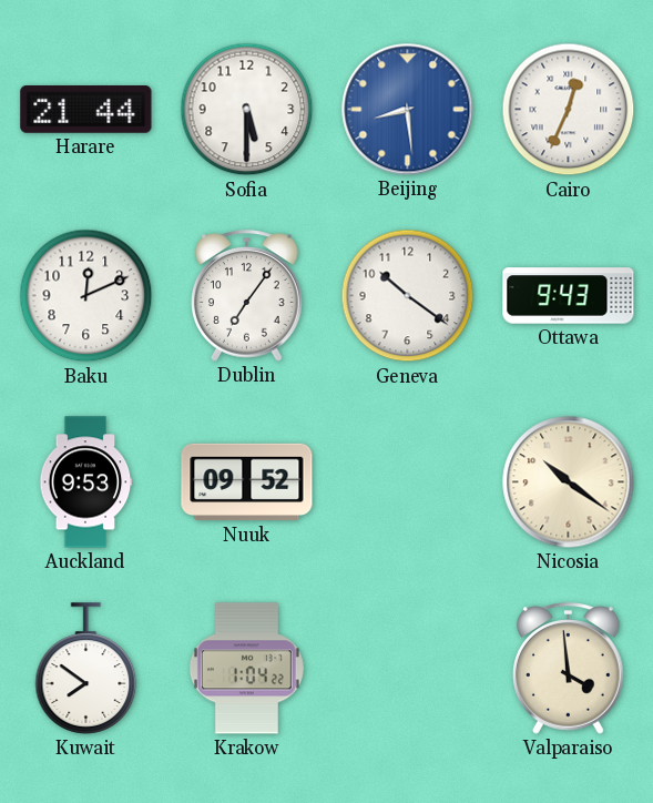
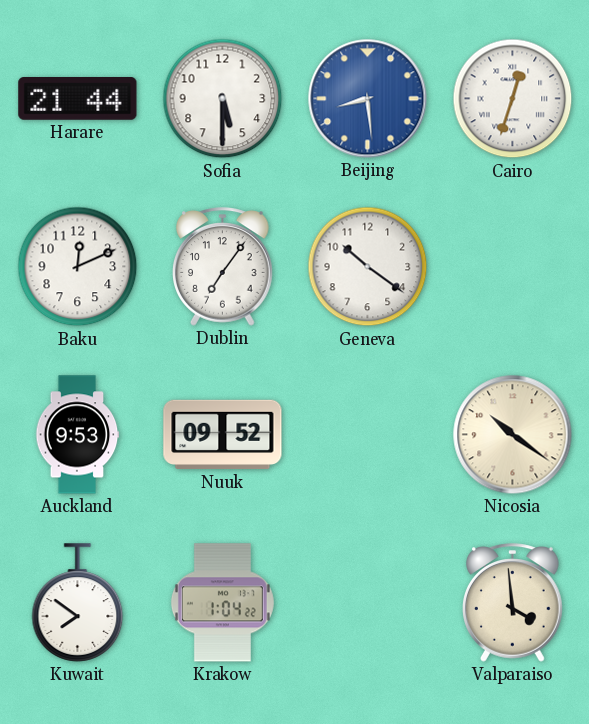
Cairo: 12:34 -> 12:33 (513, 99)
Ottawa: 9:43 -> none (569, 296)
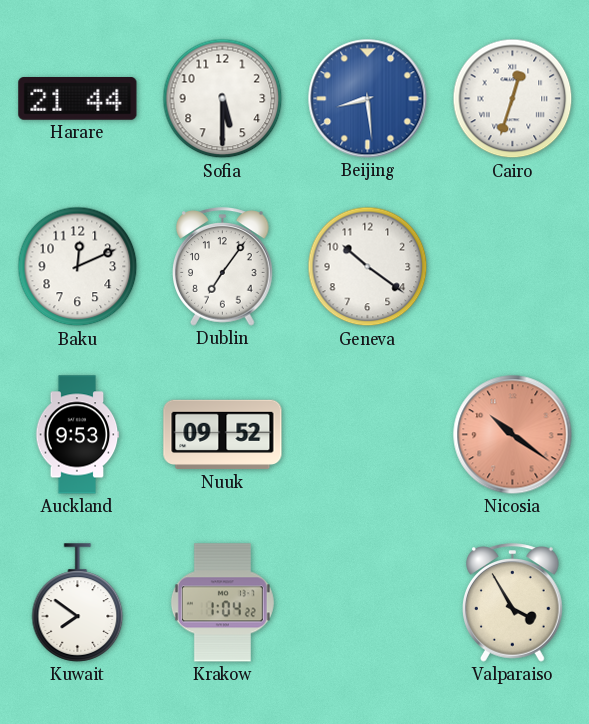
Nicosia dial: cream -> salmon (513, 435)
Valparaiso: 3:59 -> 3:55 (513, 603)
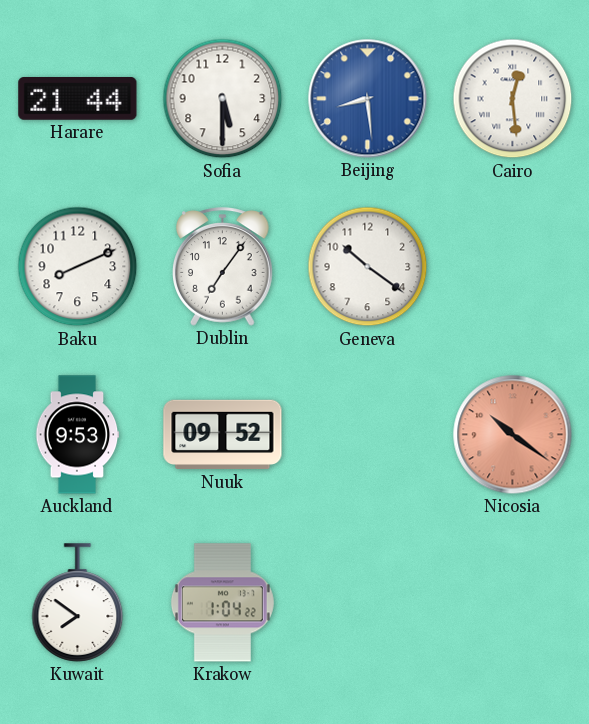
Cairo: 12:33 -> 12:29 (513, 99)
Baku: 12:11 -> 8:11 (78, 267)
Valparaiso: 3:55 -> none (513, 603)
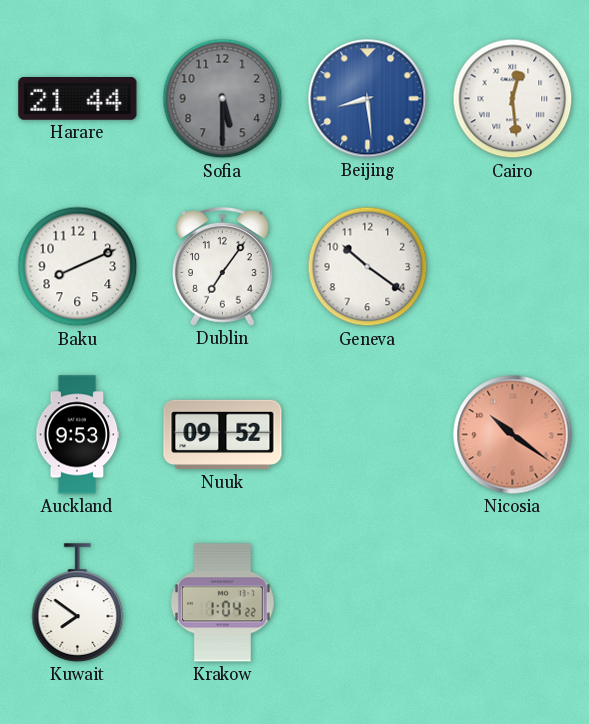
Sofia dial: white -> grey (223, 99)
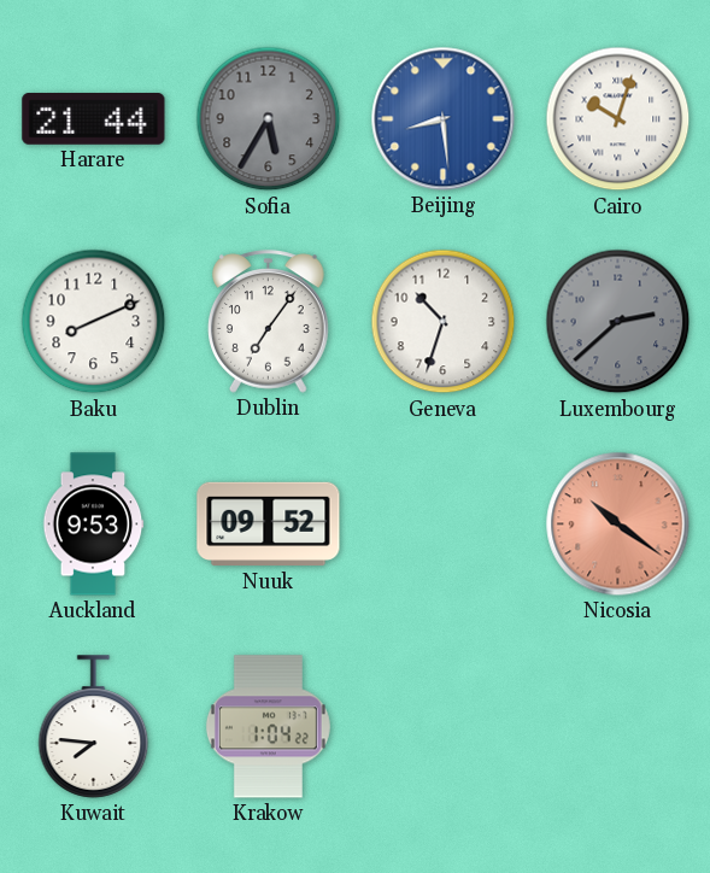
Sofia: 5:30 -> 5:35 (269, 119)
Cairo: 12:29 -> 10:03 (618, 119)
Geneva: 10:21 -> 10:33 (444, 322)
Luxembourg: none -> 2:38 (618, 322)
Kuwait: 7:51 -> 7:46 (94, 727)
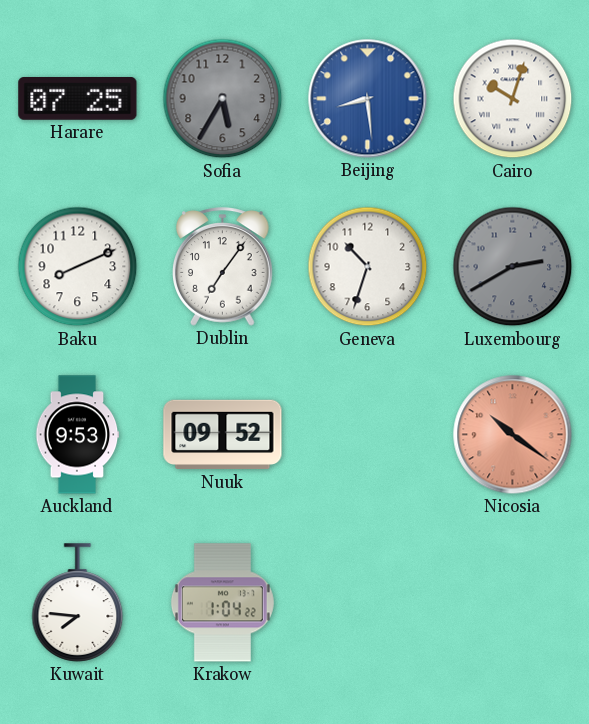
Harare: 21:44 -> 07:25 (78, 99)
Luxembourg: 2:38 -> 2:40 (513, 267)
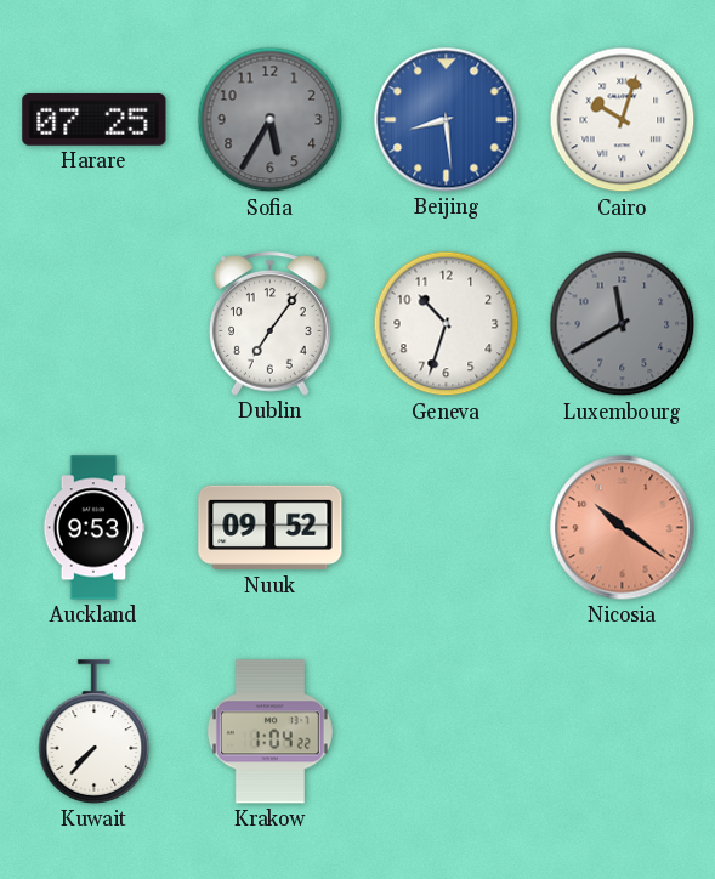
Baku: 8:11 -> none (78, 267)
Luxembourg: 2:40 -> 11:40 (623, 324)
Kuwait: 7:46 -> 7:37 (95, 732)
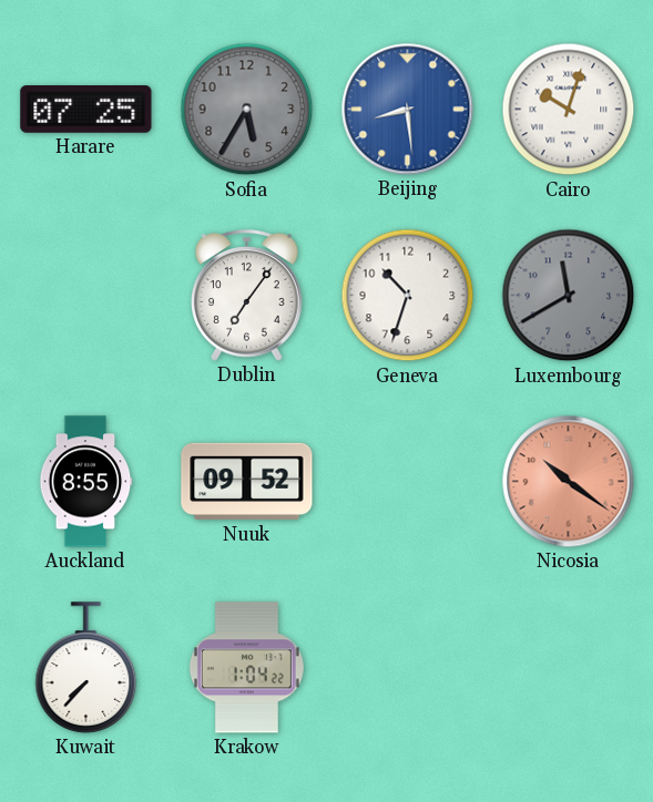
Auckland: 9:53 -> 8:55 (85, 482)
